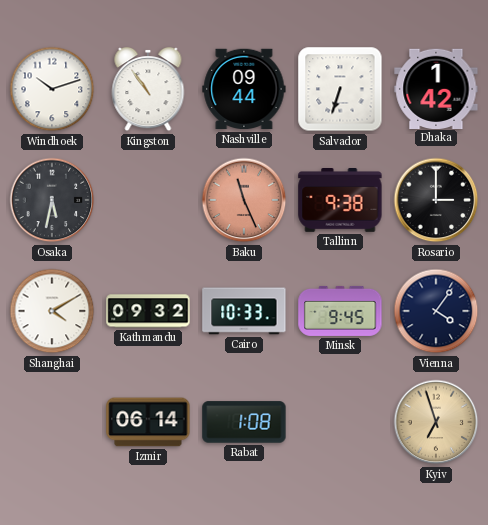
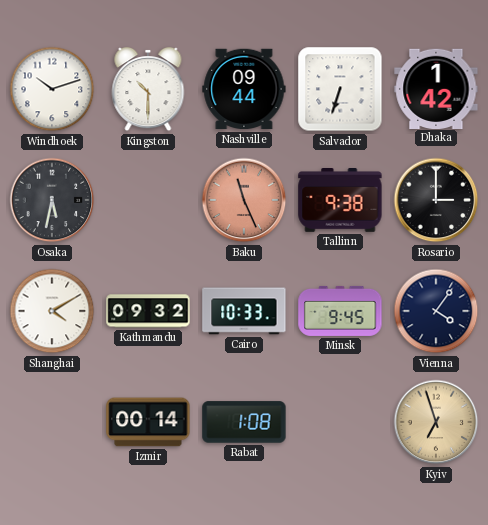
Kingston: 10:54 -> 10:30 (148, 90)
Izmir: 06:14 -> 00:14 (148, 422)
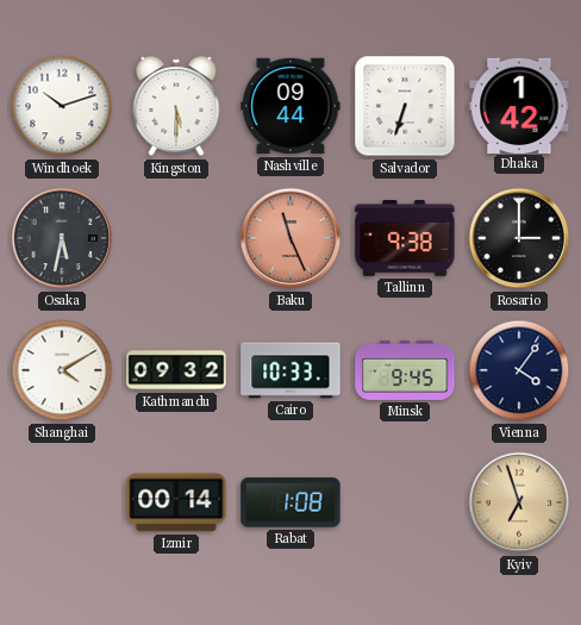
Kingston: 10:30 -> 5:30 (176, 107)
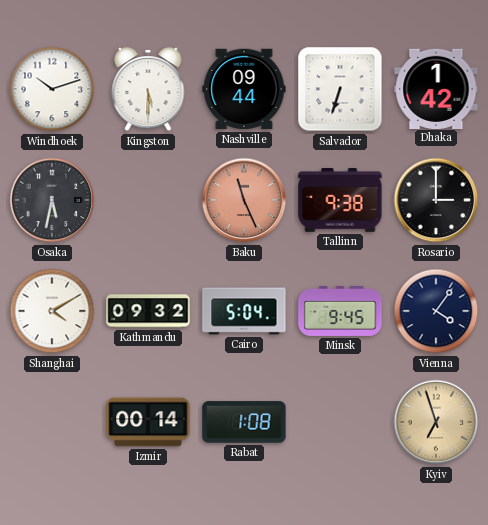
Cairo: 10:33 -> 5:04 (244, 311)
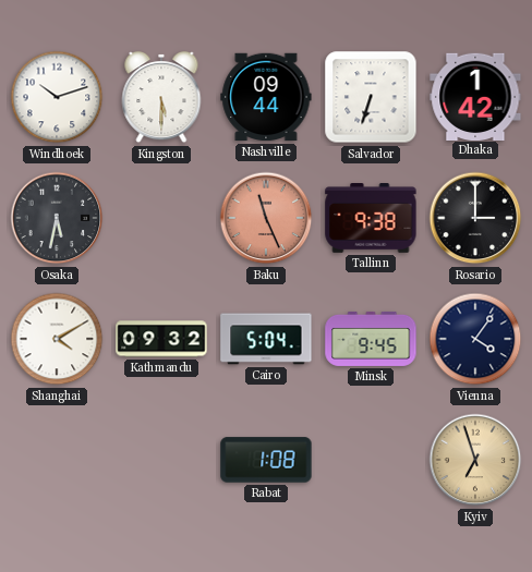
Izmir: 00:14 -> none (148, 422)
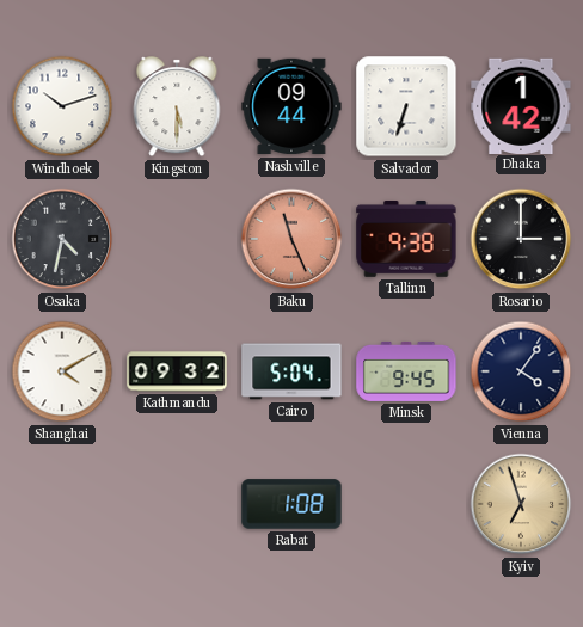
Osaka: 5:32 -> 4:32 (62, 239)
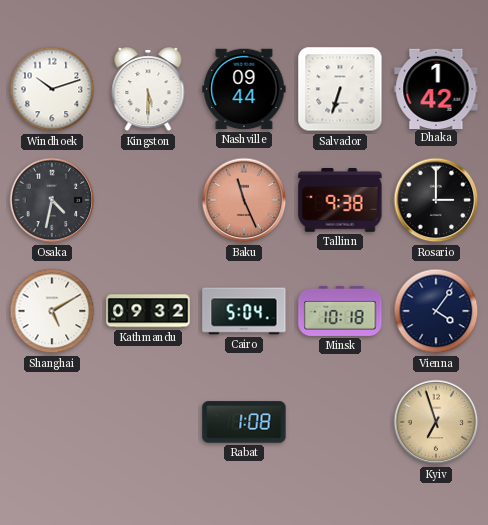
Shanghai: 4:10 -> 5:10 (52, 311)
Minsk: 9:45 -> 10:18 (340, 311)
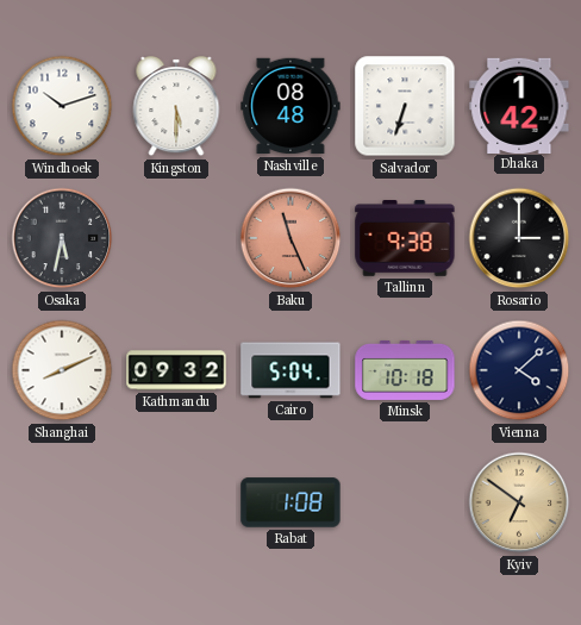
Nashville: 09:44 -> 08:48 (290, 106)
Osaka: 4:32 -> 5:32 (62, 238)
Shanghai: 5:10 -> 8:11 (62, 370)
Vienna: 4:06 -> 4:08 (519, 370)
Kyiv: 6:57 -> 6:51 (519, 502)
